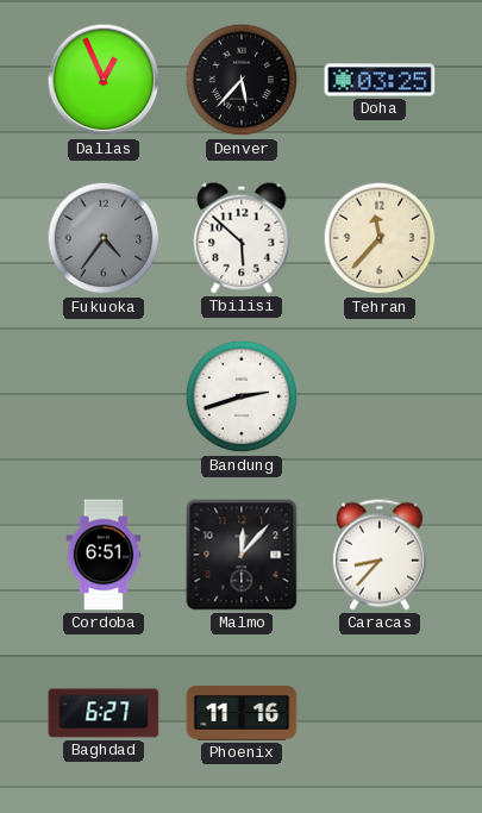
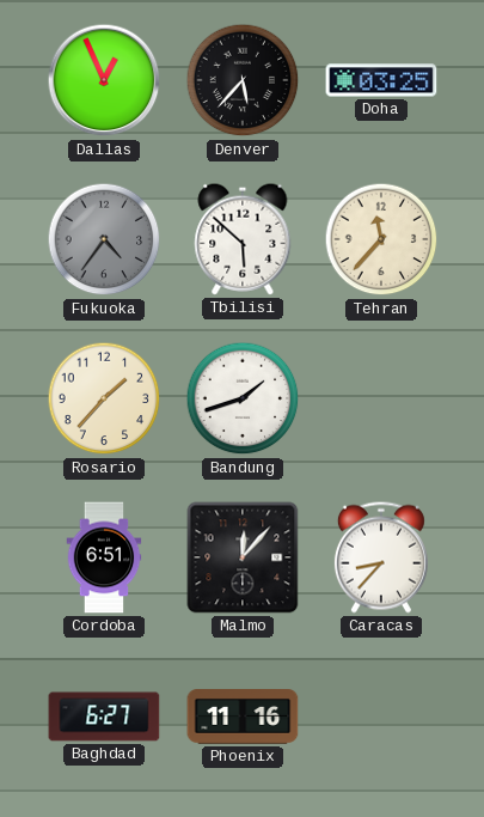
Rosario: none -> 1:37 (104, 398)
Bandung: 2:42 -> 1:42 (243, 398)
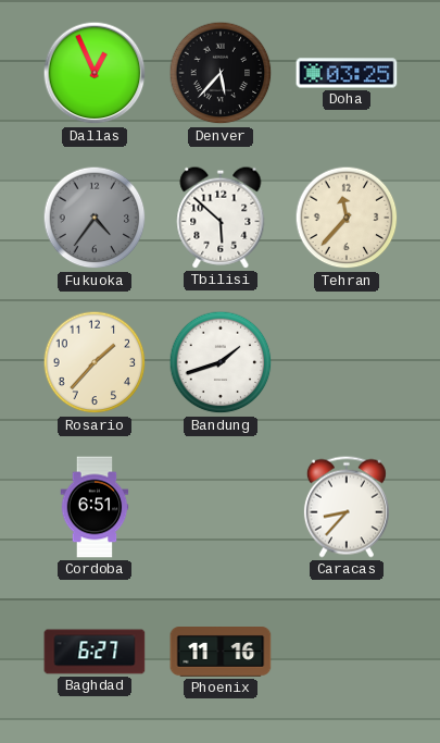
Malmo: 12:07 -> none (243, 557)
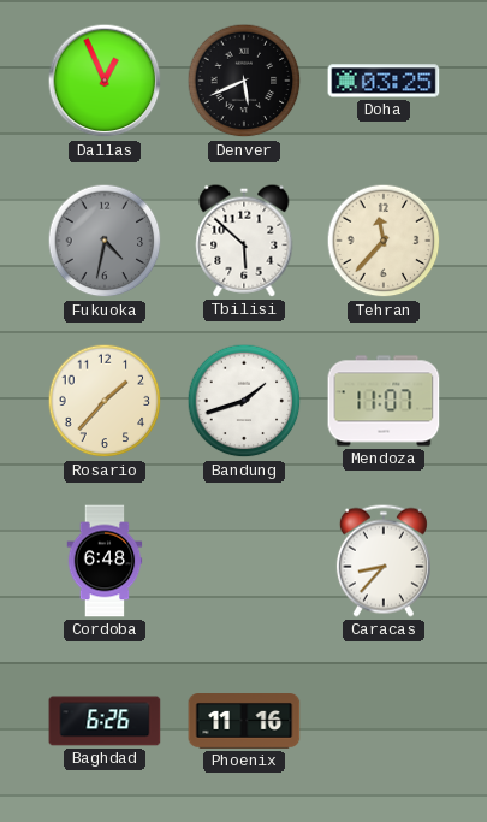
Denver: 5:37 -> 5:41 (244, 81)
Fukuoka: 4:36 -> 4:32 (105, 241)
Mendoza: none -> 11:07 (384, 401)
Cordoba: 6:51 -> 6:48 (105, 561)
Baghdad: 6:27 -> 6:26 (105, 721)
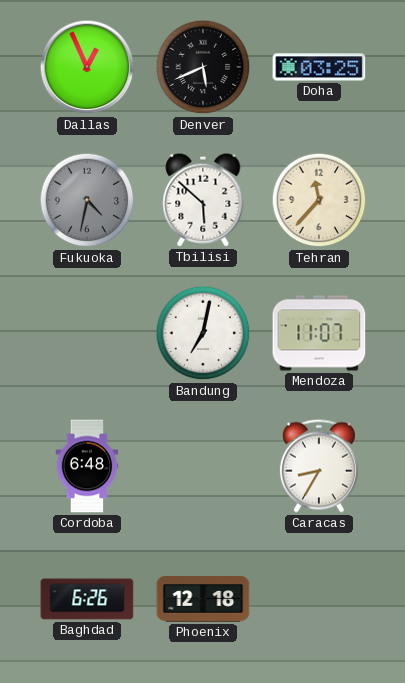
Rosario: 1:37 -> none (105, 401)
Bandung: 1:42 -> 7:02 (203, 333)
Caracas: 8:37 -> 8:35 (319, 466)
Phoenix: 11:16 -> 12:18 (203, 600)
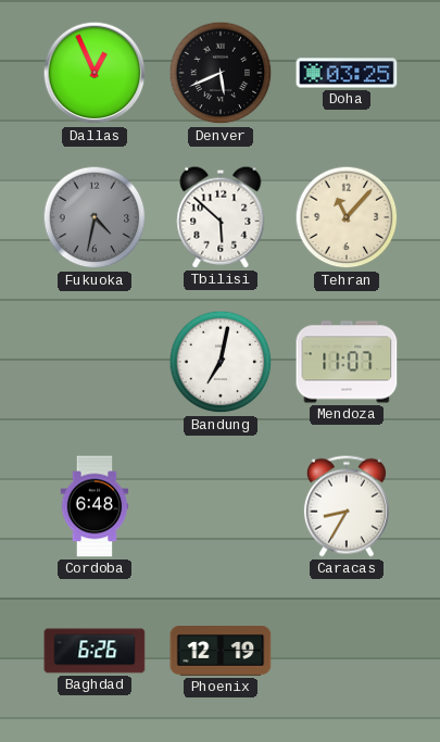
Tehran: 11:37 -> 11:07 (347, 217)
Phoenix: 12:18 -> 12:19 (221, 652)
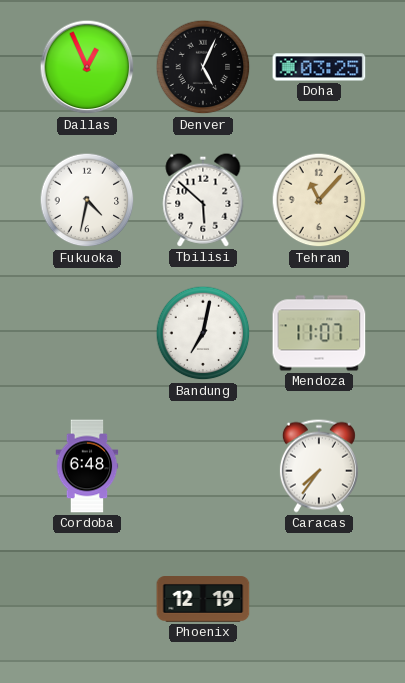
Denver: 5:41 -> 5:04 (203, 67)
Fukuoka dial: grey -> white (87, 200)
Caracas: 8:35 -> 7:36 (319, 466)
Baghdad: 6:26 -> none (95, 651)
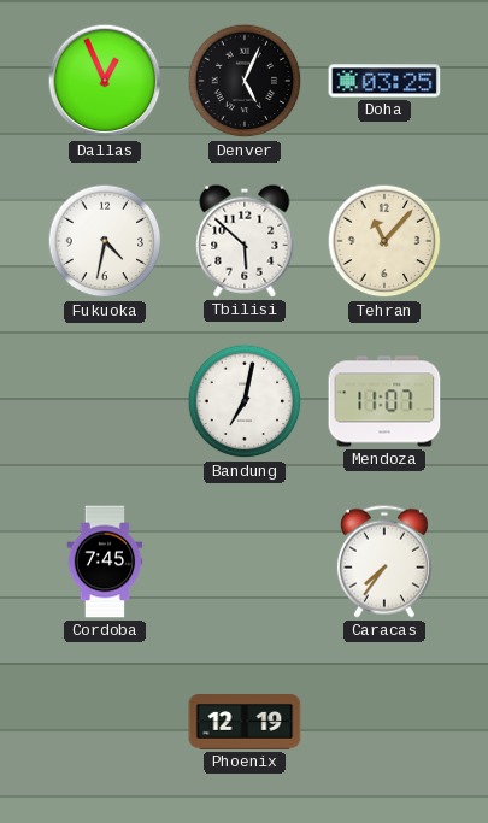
Cordoba: 6:48 -> 7:45 (105, 562)
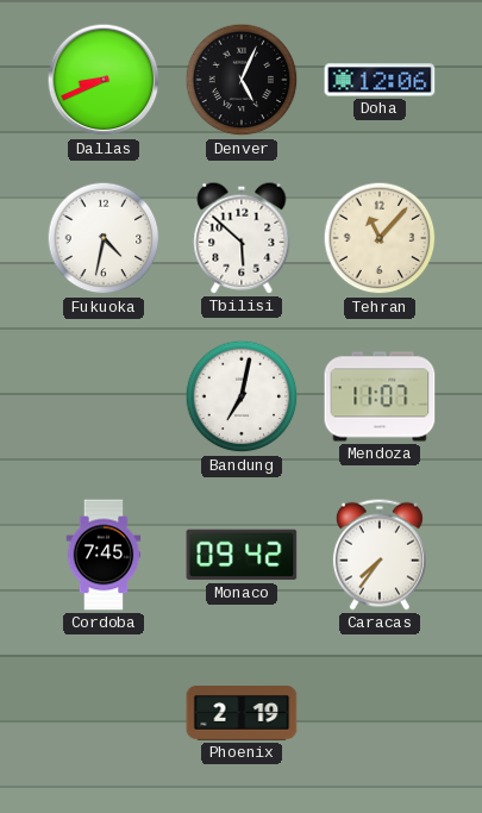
Dallas: 12:56 -> 8:41 (104, 80)
Doha: 03:25 -> 12:06 (380, 80)
Monaco: none -> 09:42 (242, 555)
Phoenix: 12:19 -> 2:19 (242, 714)
